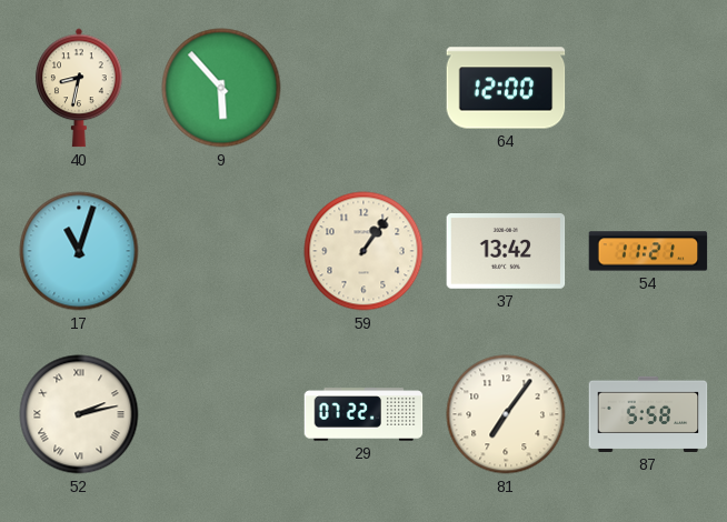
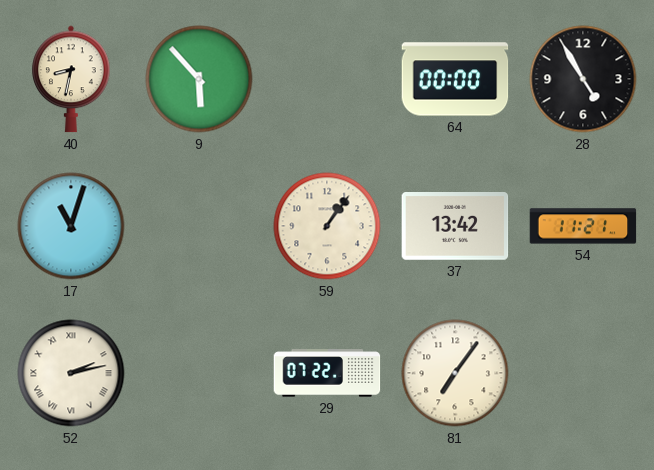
64: 12:00 -> 00:00 (455, 79)
28: none -> 4:55 (583, 79)
87: 5:58 -> none (648, 414)
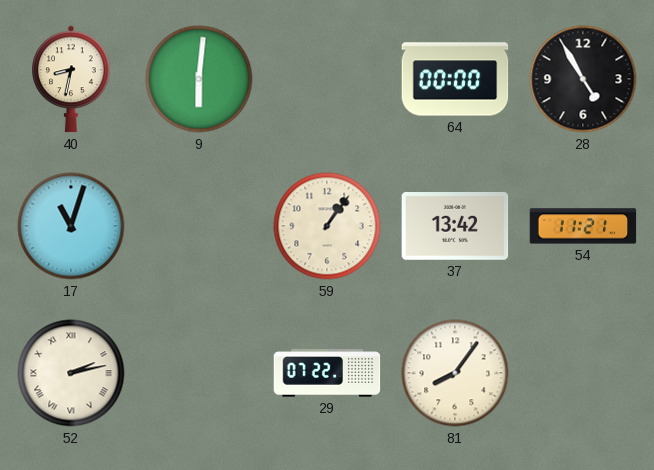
9: 5:53 -> 6:01 (199, 79)
81: 7:06 -> 8:06 (455, 373)
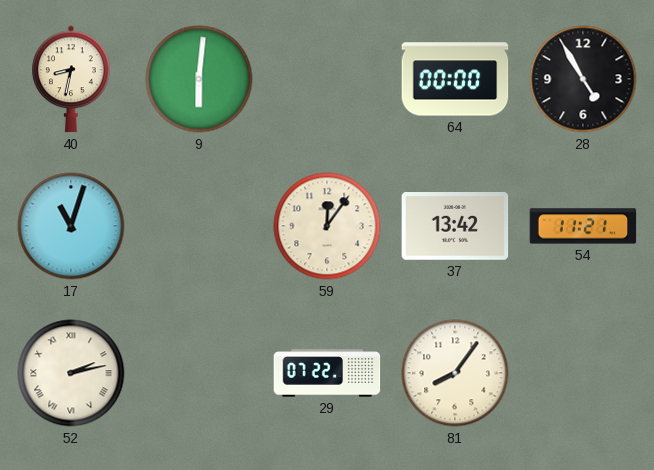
59: 1:06 -> 12:06 (327, 226)
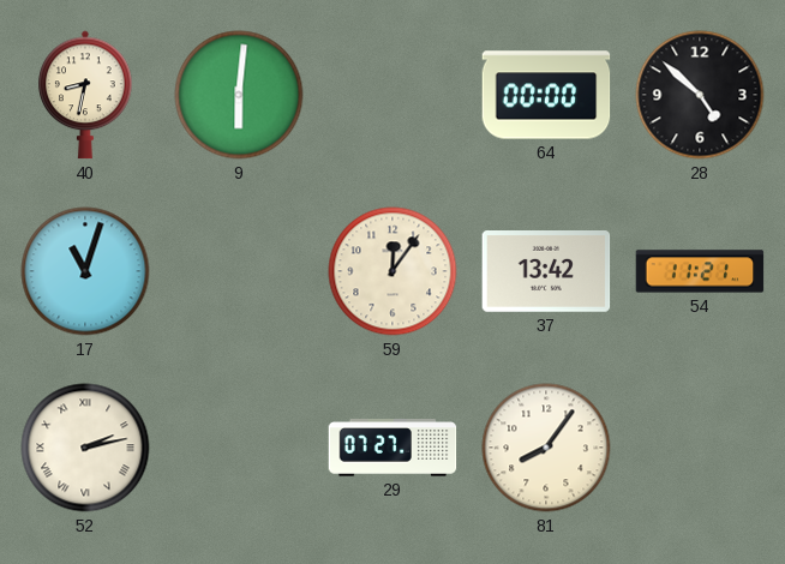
28: 4:55 -> 4:52 (700, 95)
29: 07:22 -> 07:27 (392, 448)
